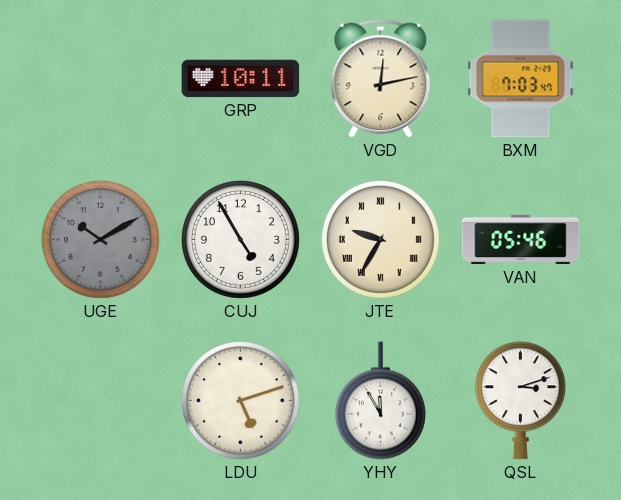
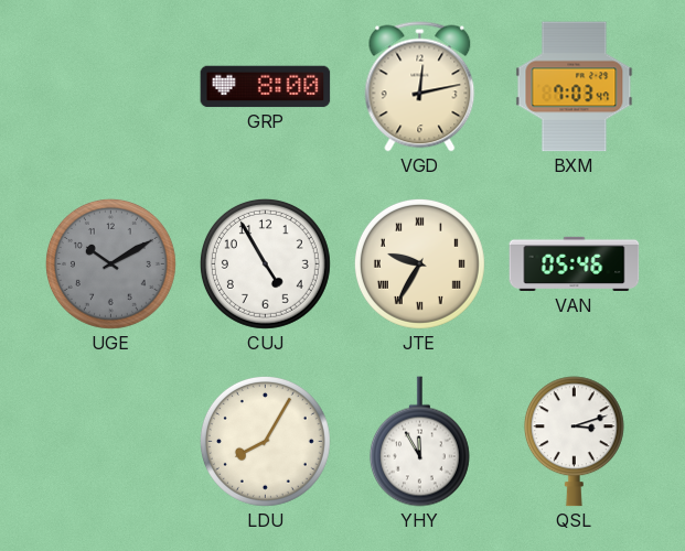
GRP: 10:11 -> 8:00 (266, 87)
LDU: 5:12 -> 8:05 (265, 441)
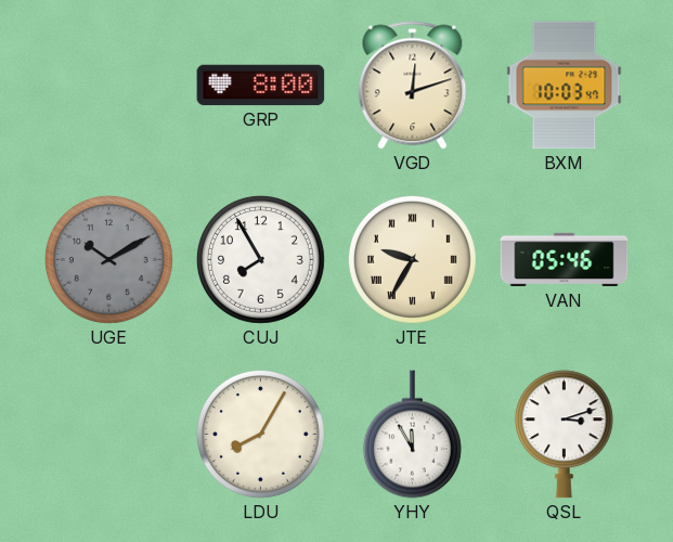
VGD: 12:13 -> 12:12 (413, 86)
BXM: 7:03 -> 10:03 (565, 86)
CUJ: 4:55 -> 7:55 (260, 259)
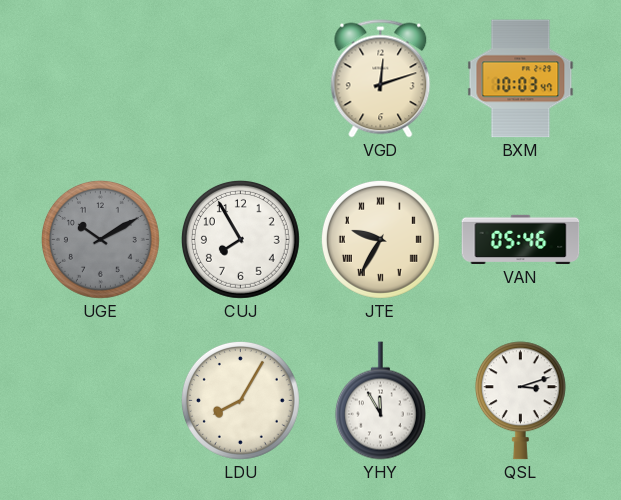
GRP: 8:00 -> none (261, 86)
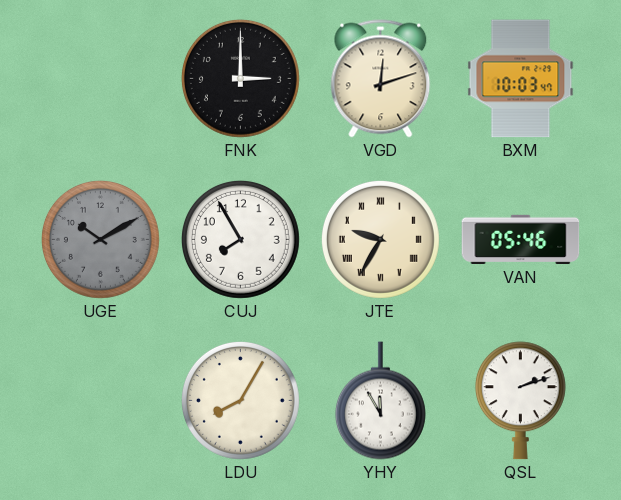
FNK: none -> 3:00 (240, 78)
QSL: 3:12 -> 2:12 (520, 401)
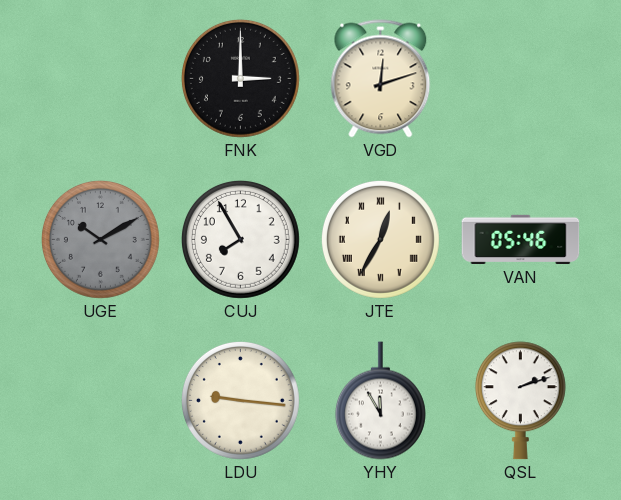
BXM: 10:03 -> none (521, 79)
JTE: 9:35 -> 12:35 (380, 239)
LDU: 8:05 -> 9:16 (240, 400)
